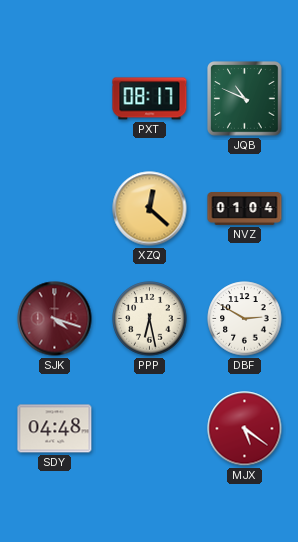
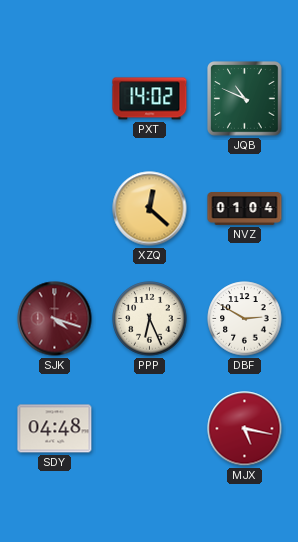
PXT: 08:17 -> 14:02 (150, 99)
PPP: 6:28 -> 6:26 (150, 319)
MJX: 5:21 -> 5:17 (245, 429)
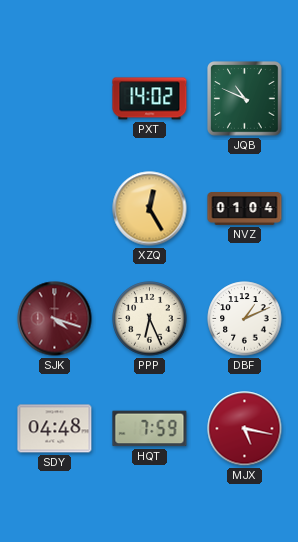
XZQ: 12:22 -> 12:25 (150, 209)
DBF: 2:50 -> 1:11 (245, 319)
HQT: none -> 7:59 (150, 429)
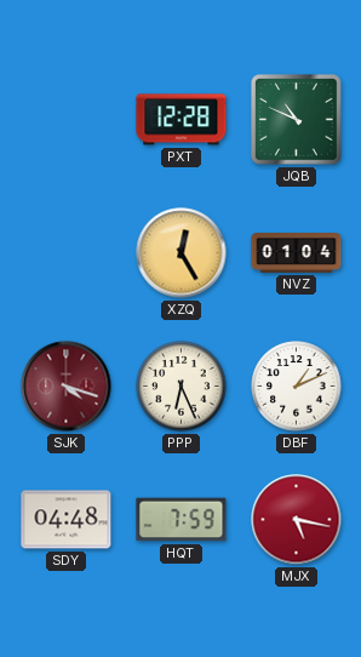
PXT: 14:02 -> 12:28 (182, 120)
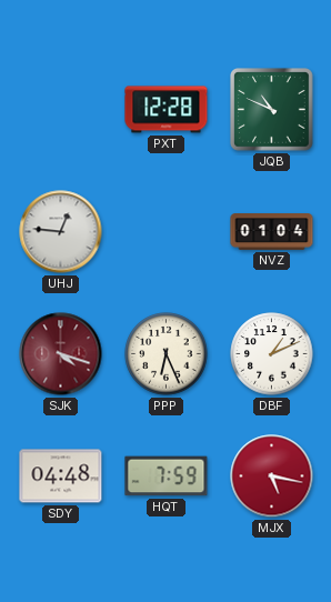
UHJ: none -> 12:46 (61, 232)
XZQ: 12:25 -> none (182, 253)
